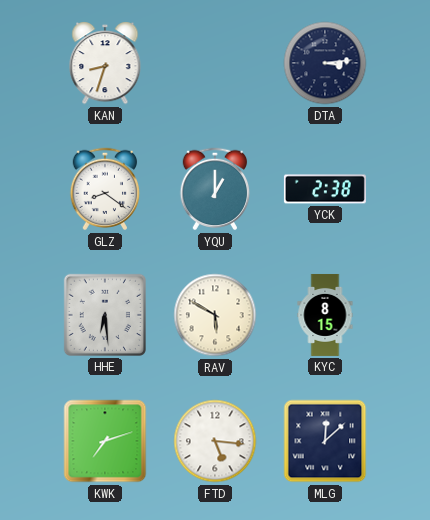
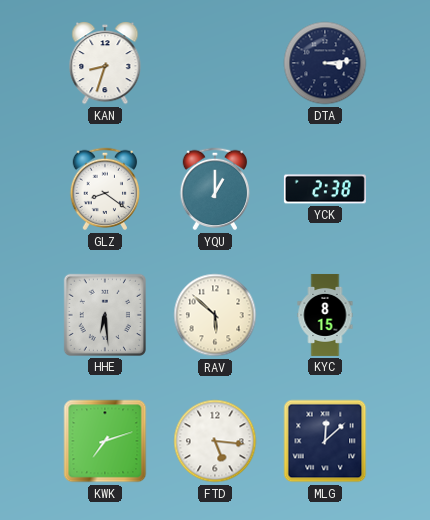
RAV: 5:50 -> 5:52 (215, 315)
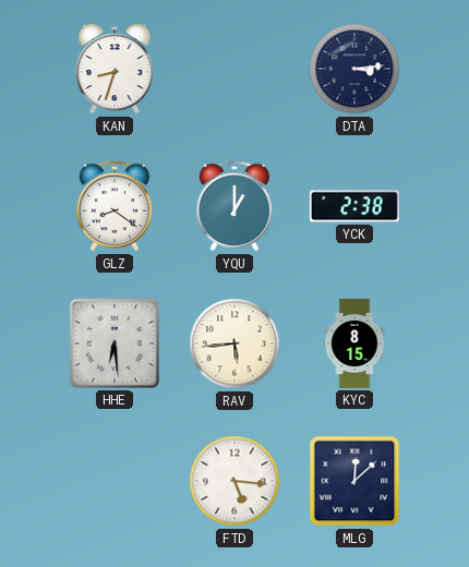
RAV: 5:52 -> 5:44 (234, 343)
KWK: 7:12 -> none (105, 441)
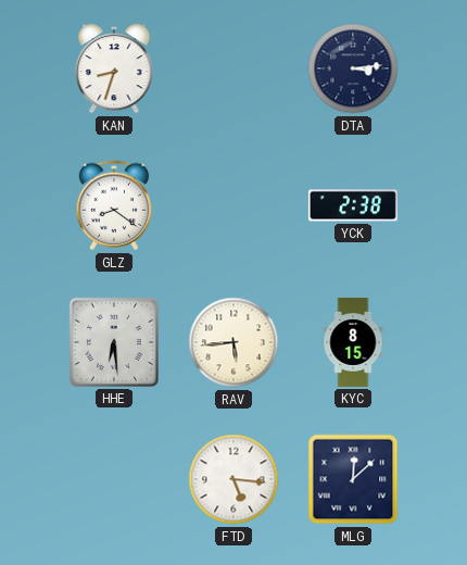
YQU: 1:00 -> none (234, 206)
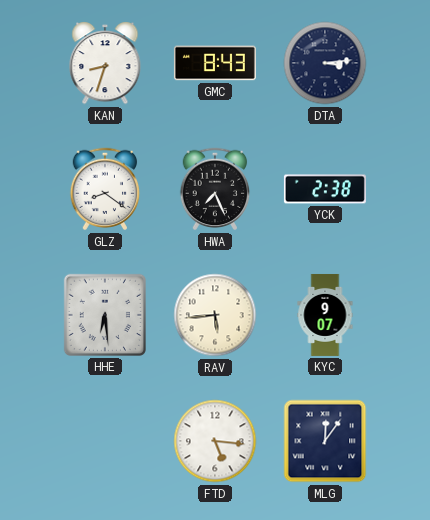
GMC: none -> 8:43 (215, 63)
HWA: none -> 7:26 (215, 189)
KYC: 8:15 -> 9:07 (325, 315)
MLG: 12:08 -> 12:06 (325, 441)
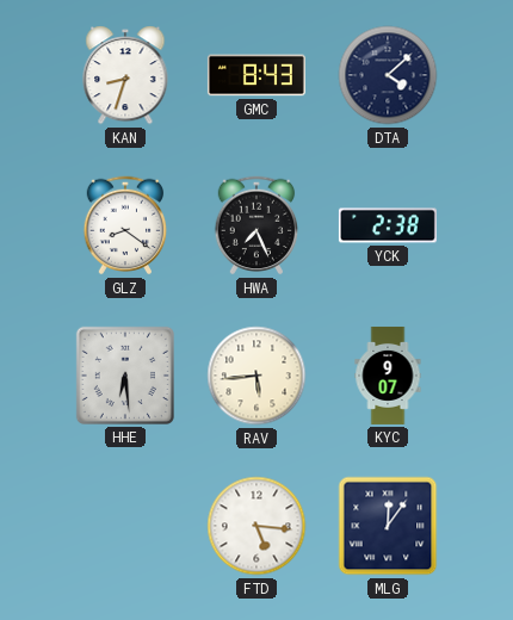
DTA: 3:14 -> 4:08 (388, 75)
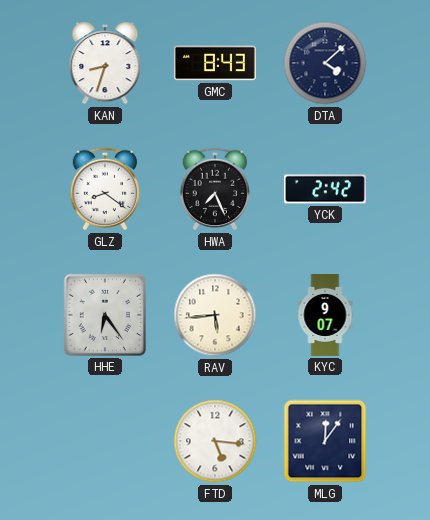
YCK: 2:38 -> 2:42 (325, 189)
HHE: 6:29 -> 6:24 (105, 315)
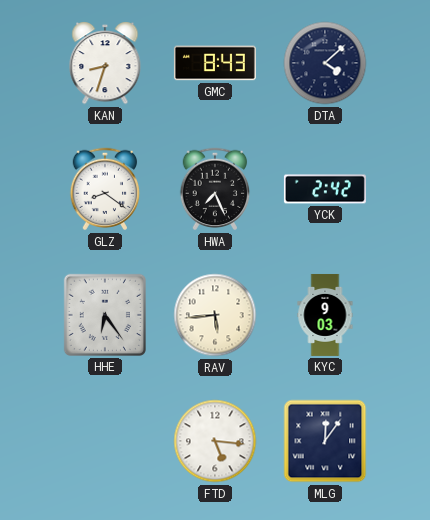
KYC: 9:07 -> 9:03 (325, 315)
